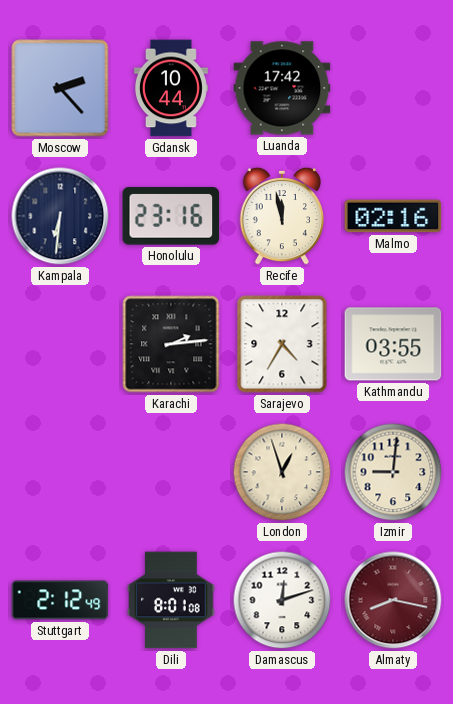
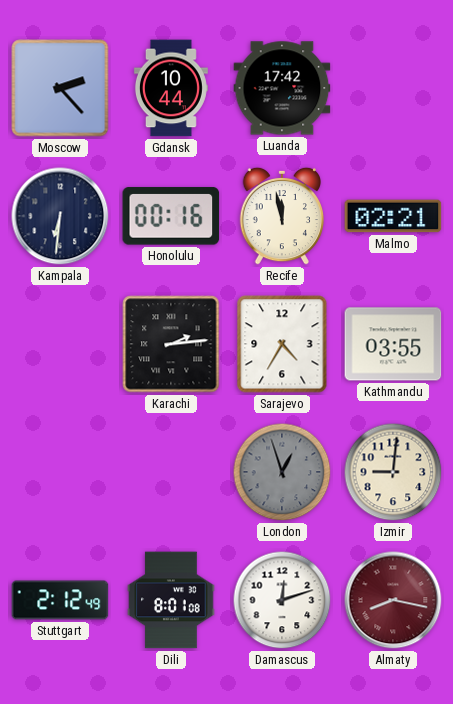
Honolulu: 23:16 -> 00:16 (171, 216)
Malmo: 02:16 -> 02:21 (393, 216)
London dial: cream -> grey (282, 472)
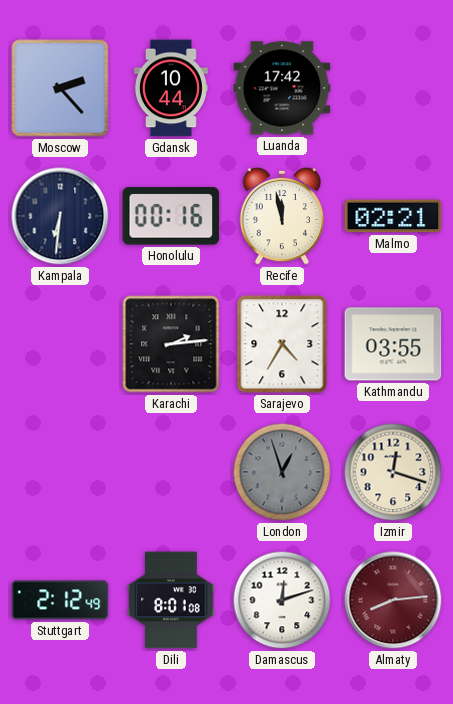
Izmir: 9:01 -> 12:18 (393, 472)
Almaty: 8:17 -> 8:14 (393, 600)
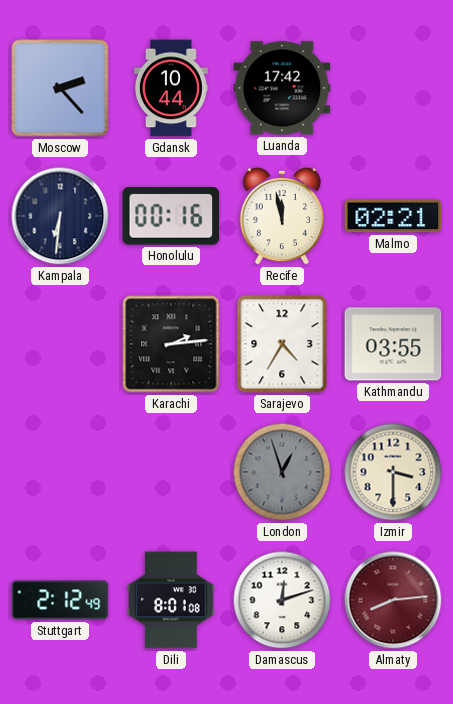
Izmir: 12:18 -> 3:30 (393, 472)
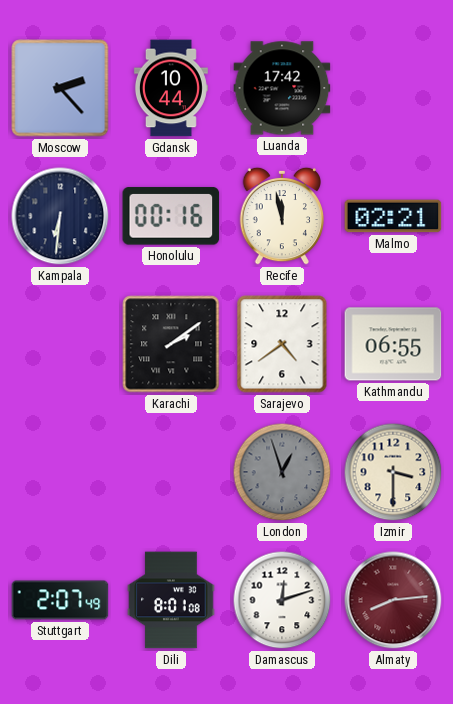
Karachi: 2:14 -> 2:09 (171, 344)
Sarajevo: 4:35 -> 4:39 (282, 344)
Kathmandu: 03:55 -> 06:55 (393, 344)
Stuttgart: 2:12 -> 2:07 (60, 600)
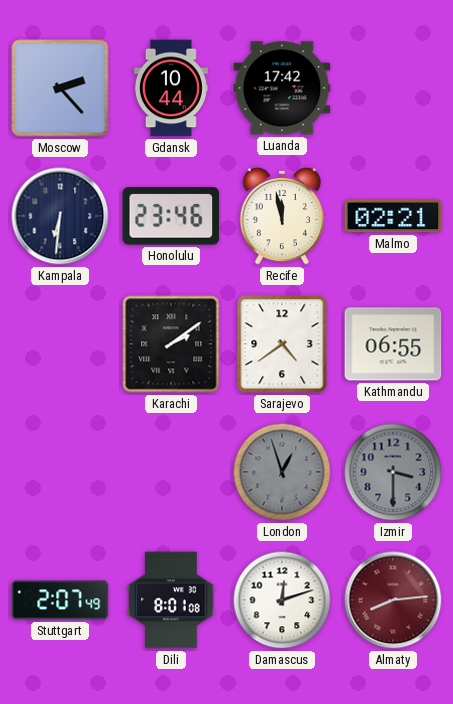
Honolulu: 00:16 -> 23:46 (171, 216)
Izmir dial: cream -> grey (393, 472)
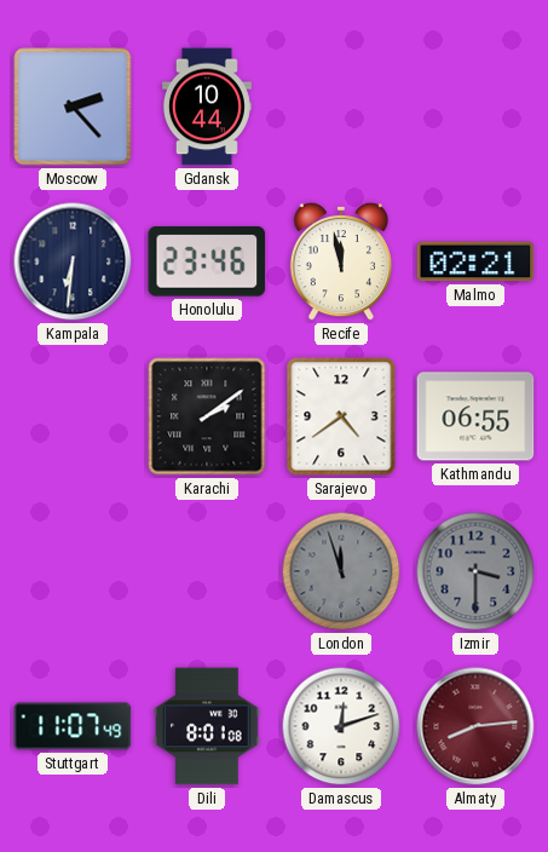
Luanda: 17:42 -> none (282, 88)
London: 12:57 -> 11:57 (341, 571)
Stuttgart: 2:07 -> 11:07 (73, 726)
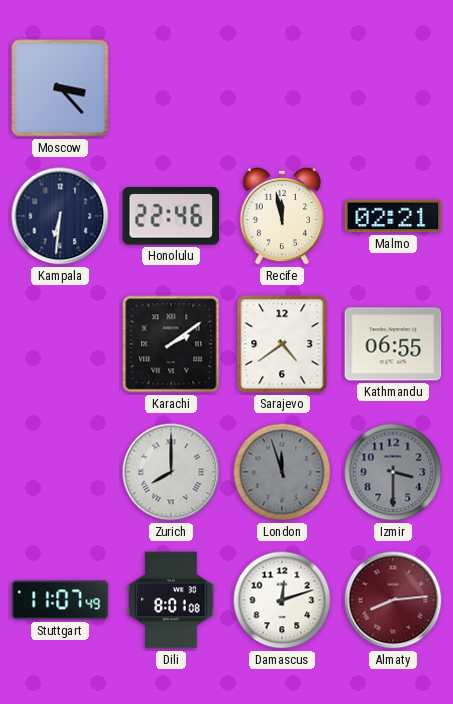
Moscow: 2:23 -> 3:23 (60, 88)
Gdansk: 10:44 -> none (207, 106)
Honolulu: 23:46 -> 22:46 (171, 216)
Zurich: none -> 8:00 (171, 472)
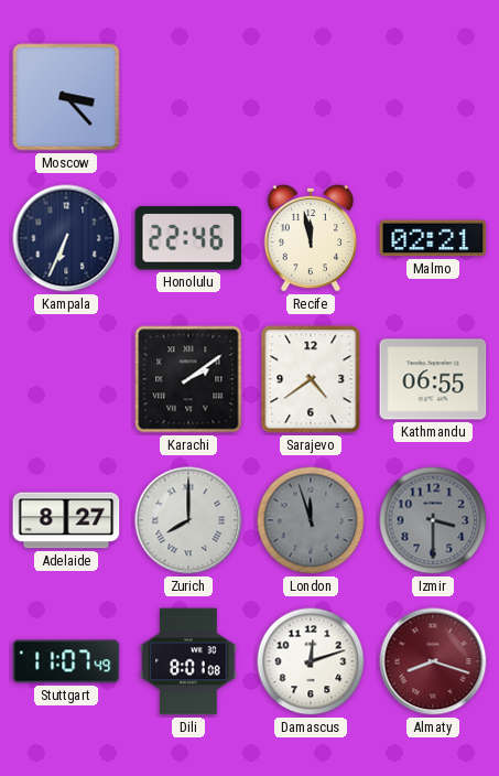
Kampala: 6:31 -> 6:34 (66, 238)
Adelaide: none -> 8:27 (66, 520)
Almaty: 8:14 -> 8:18 (433, 661)
